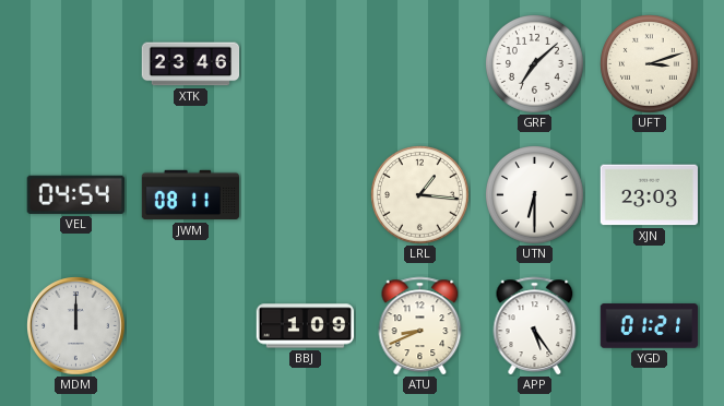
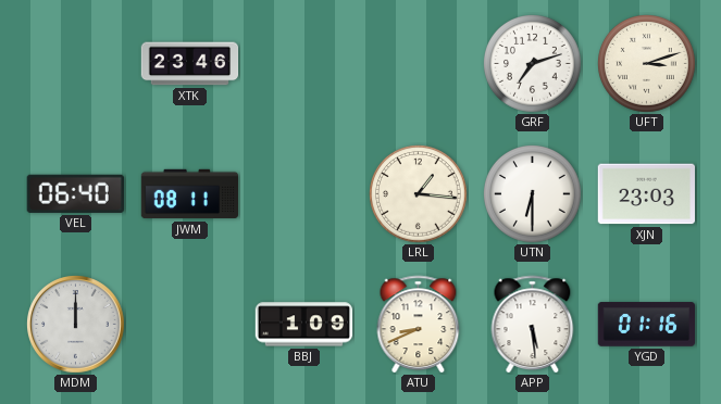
GRF: 7:08 -> 7:12 (533, 64)
VEL: 04:54 -> 06:40 (75, 193)
APP: 5:24 -> 5:29 (533, 325)
YGD: 01:21 -> 01:16 (647, 325)
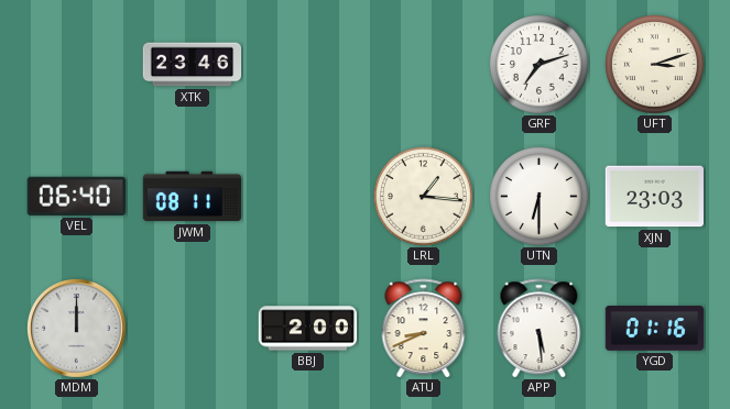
BBJ: 1:09 -> 2:00 (308, 329)
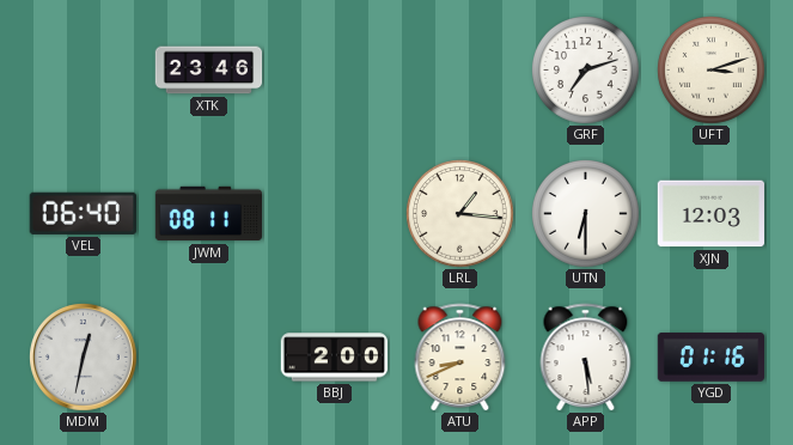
XJN: 23:03 -> 12:03 (710, 214)
MDM: 12:00 -> 12:32 (84, 358)
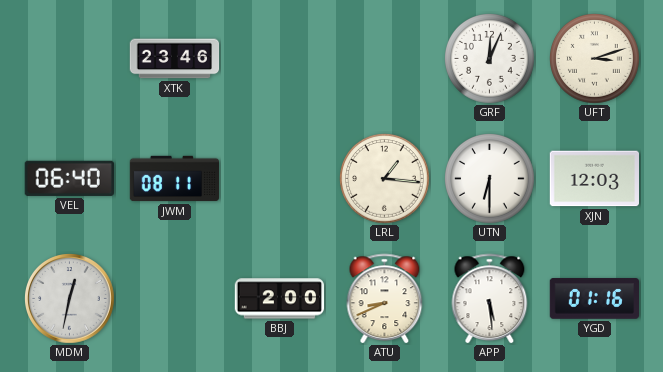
GRF: 7:12 -> 12:04 (490, 59)
